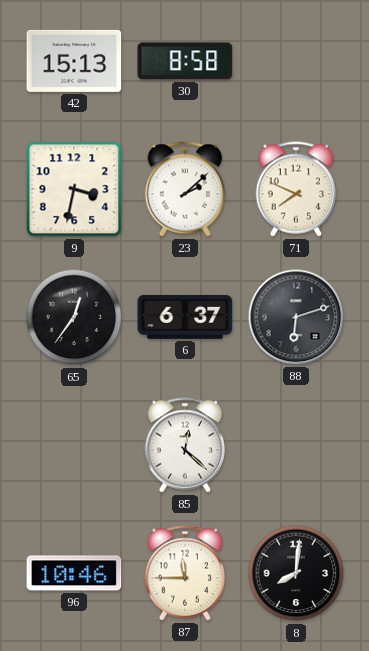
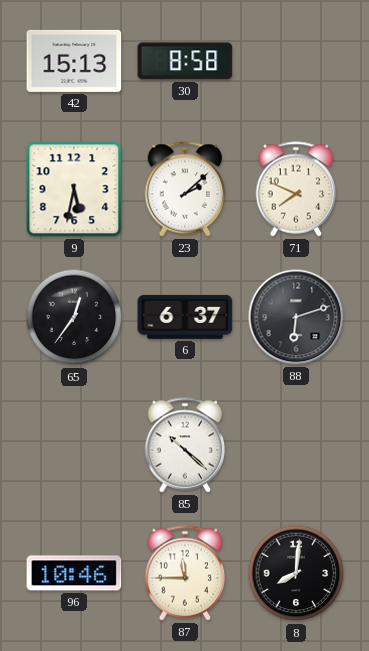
9: 3:32 -> 5:32 (74, 189)
85: 12:22 -> 10:22 (185, 445)
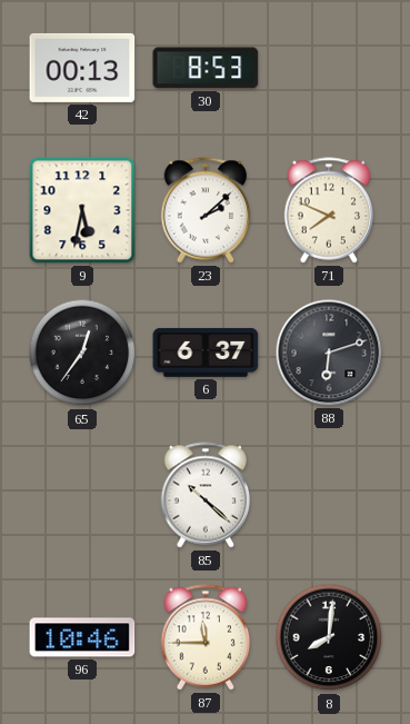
42: 15:13 -> 00:13 (82, 68)
30: 8:58 -> 8:53 (206, 68)
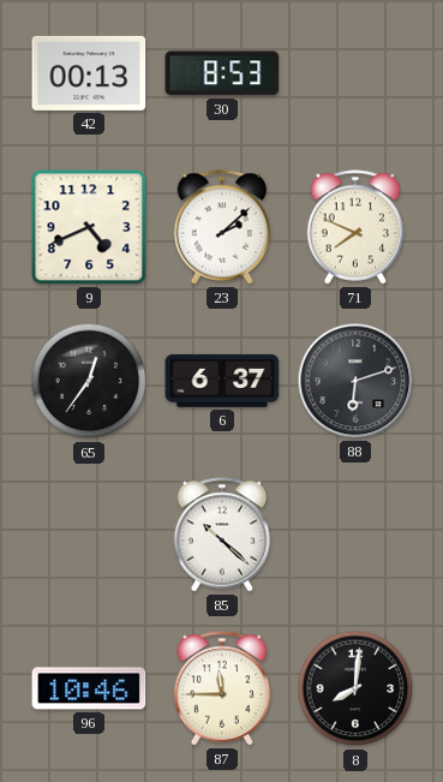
9: 5:32 -> 4:41 (89, 227)
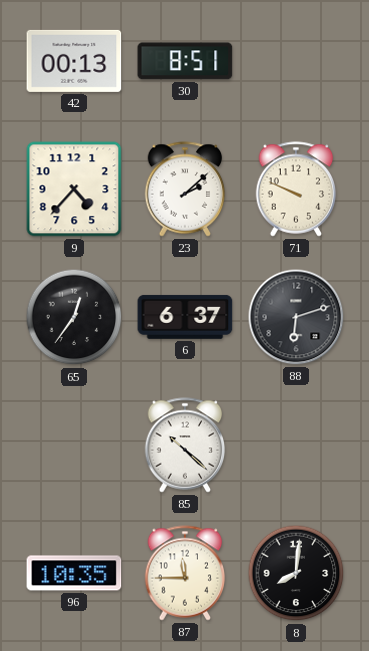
30: 8:53 -> 8:51 (185, 61)
9: 4:41 -> 4:37 (74, 189)
71: 7:49 -> 9:49 (296, 189)
96: 10:46 -> 10:35 (74, 573)
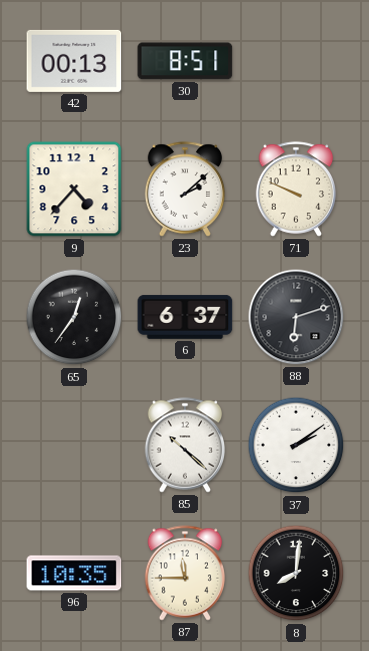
37: none -> 2:09 (296, 445)
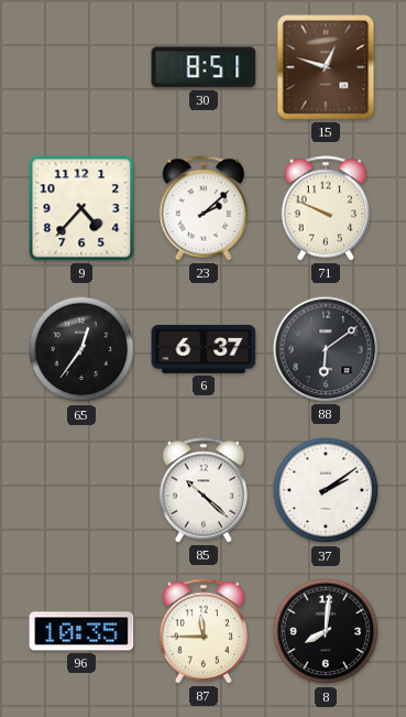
42: 00:13 -> none (74, 61)
15: none -> 12:48 (326, 67)
88: 6:12 -> 6:09 (326, 349)
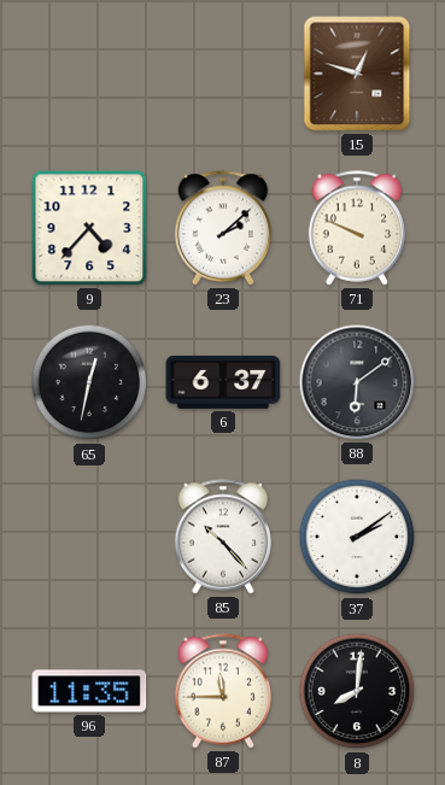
30: 8:51 -> none (204, 67)
65: 12:36 -> 12:32 (89, 382)
85: 10:22 -> 10:23 (223, 537)
96: 10:35 -> 11:35 (89, 691)
